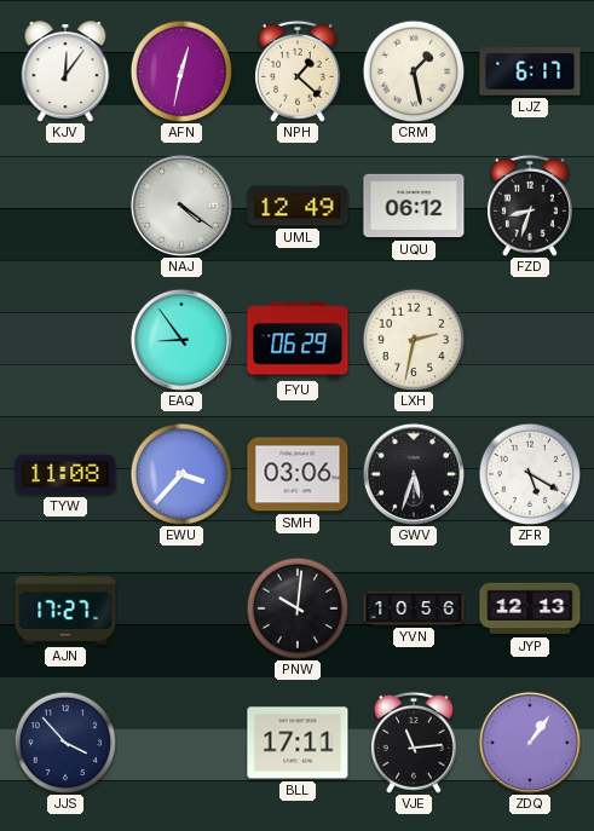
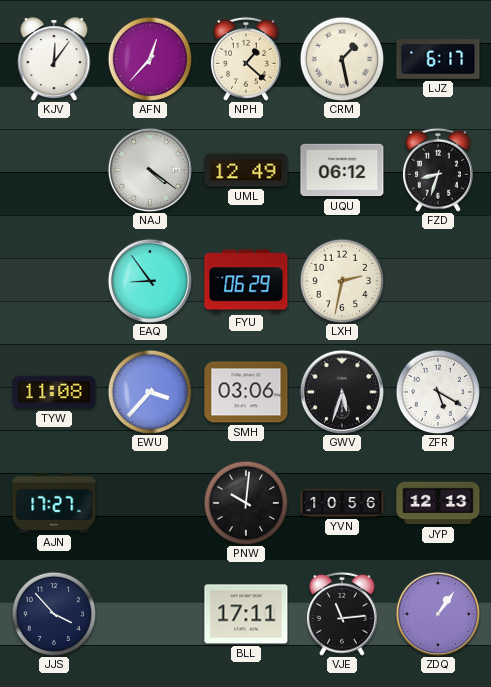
AFN: 12:32 -> 12:37 (150, 59)
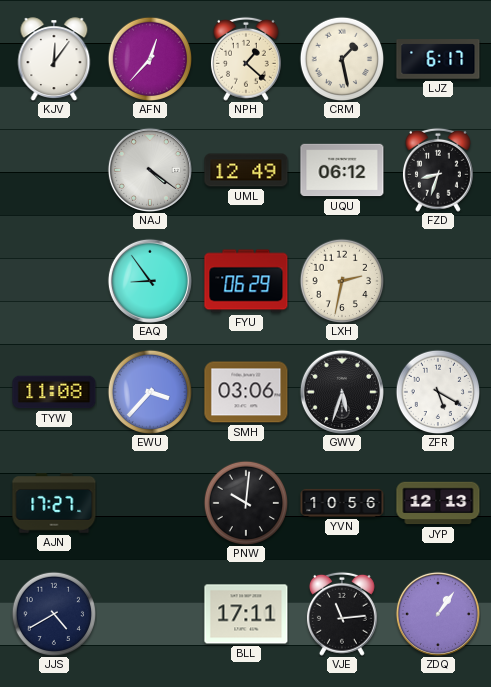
JJS: 3:53 -> 4:40 (54, 614)
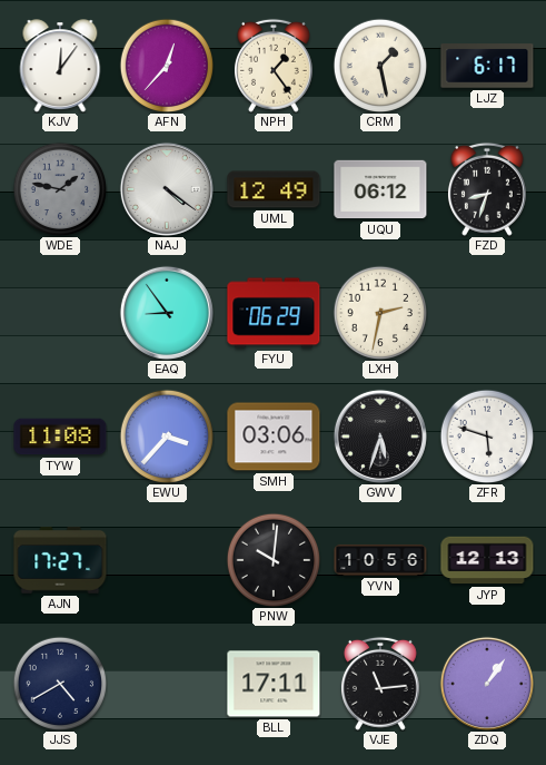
NPH: 1:22 -> 1:24 (274, 66)
WDE: none -> 1:47 (60, 189)
ZFR: 5:20 -> 5:48 (487, 437)
